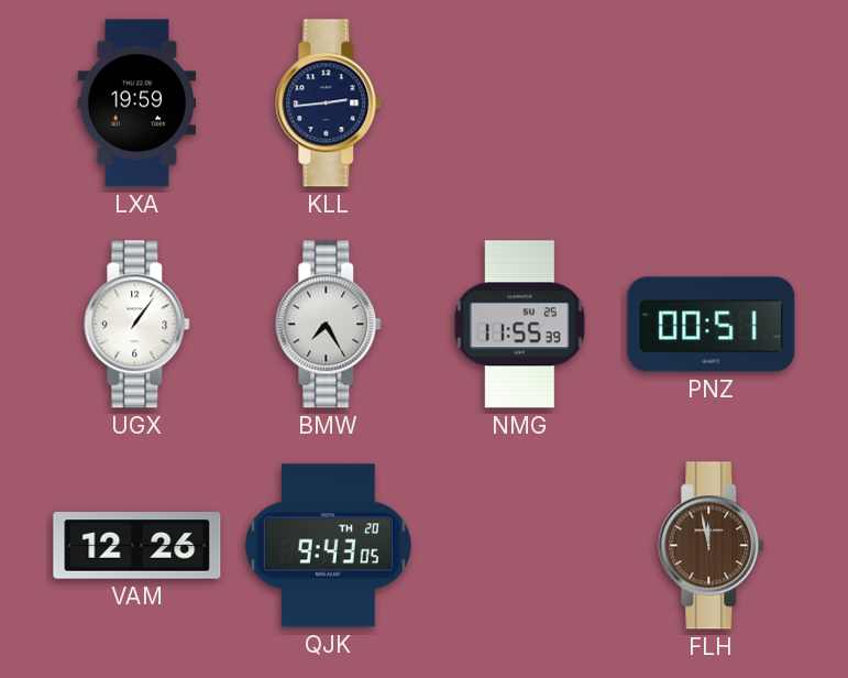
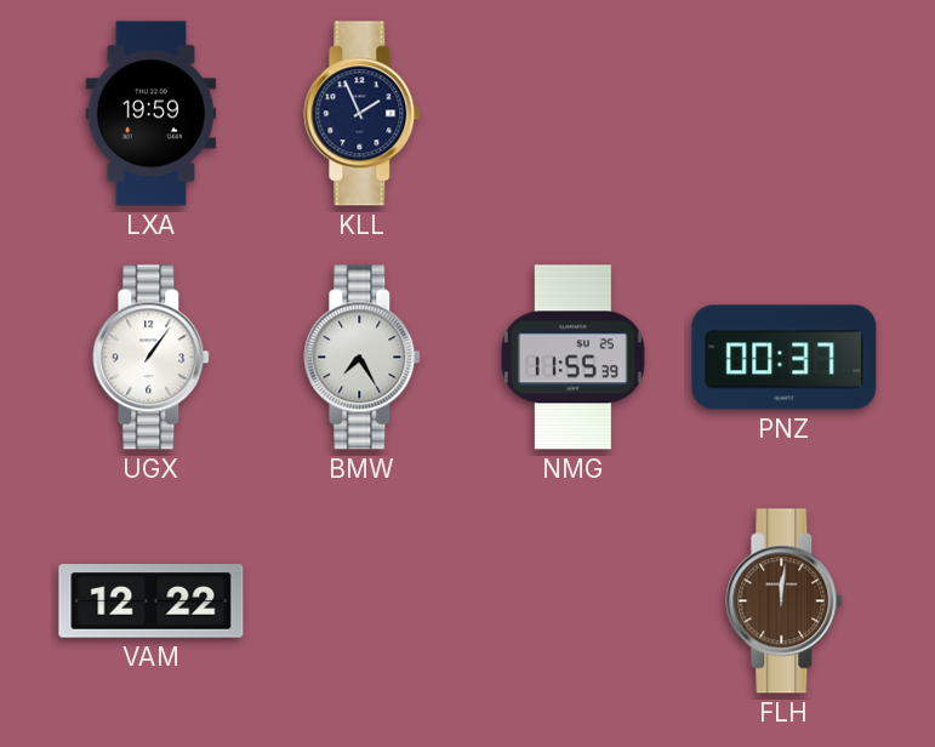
KLL: 2:44 -> 1:56 (363, 114)
PNZ: 00:51 -> 00:37 (785, 358)
VAM: 12:26 -> 12:22 (152, 601)
QJK: 9:43 -> none (328, 546)
FLH: 11:58 -> 12:01 (785, 601)
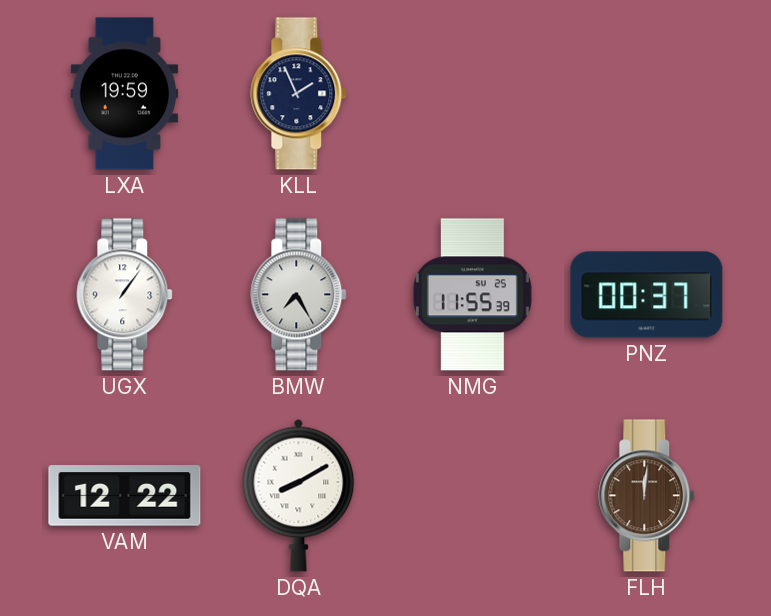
DQA: none -> 8:10 (299, 495)
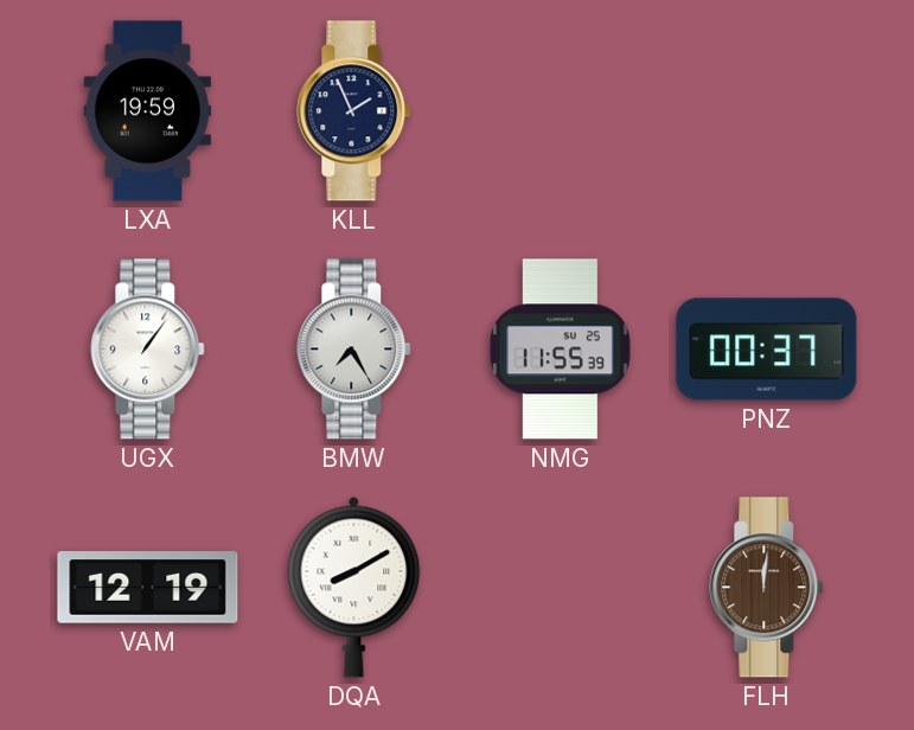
VAM: 12:22 -> 12:19 (148, 588)
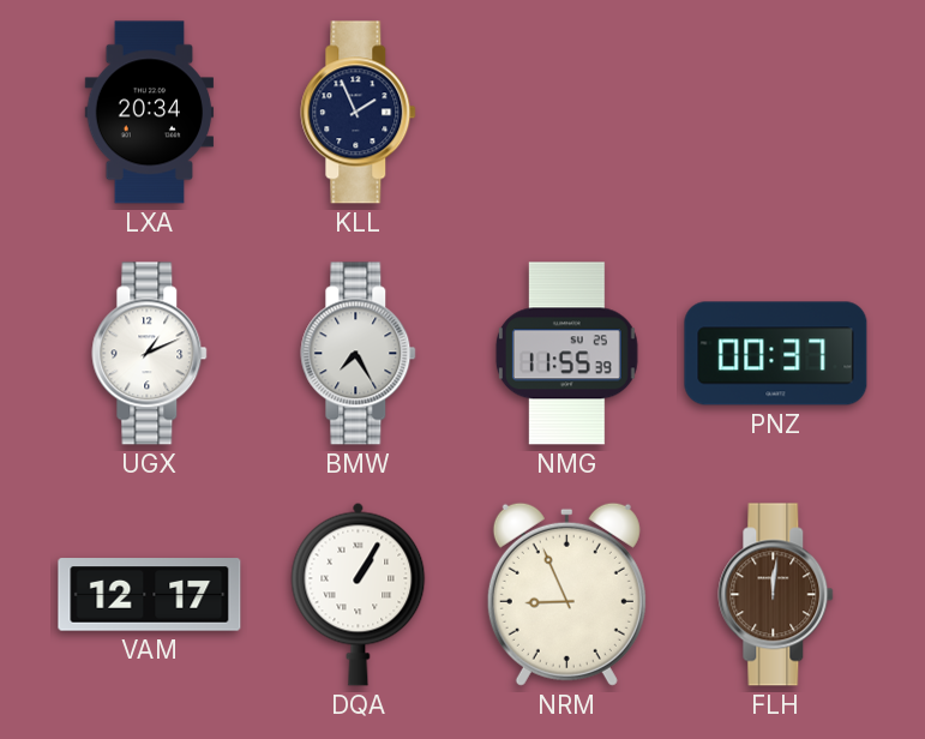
LXA: 19:59 -> 20:34 (150, 113)
UGX: 1:06 -> 1:11 (150, 354)
VAM: 12:19 -> 12:17 (150, 595)
DQA: 8:10 -> 1:05 (359, 594)
NRM: none -> 8:56 (566, 594)
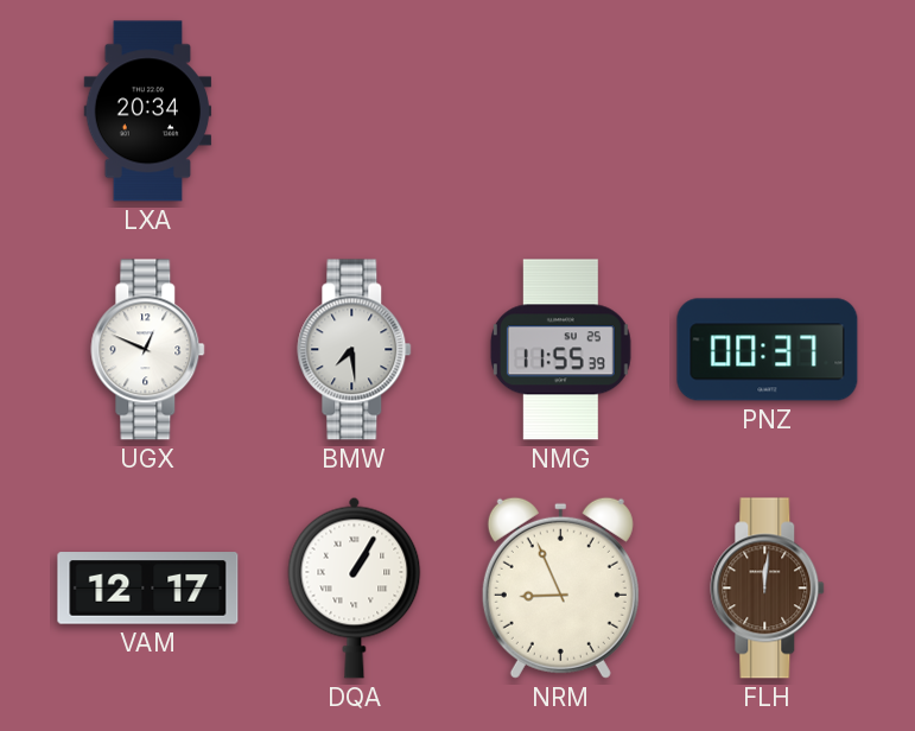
KLL: 1:56 -> none (359, 113)
UGX: 1:11 -> 12:49 (148, 350)
BMW: 7:25 -> 7:29 (355, 350)
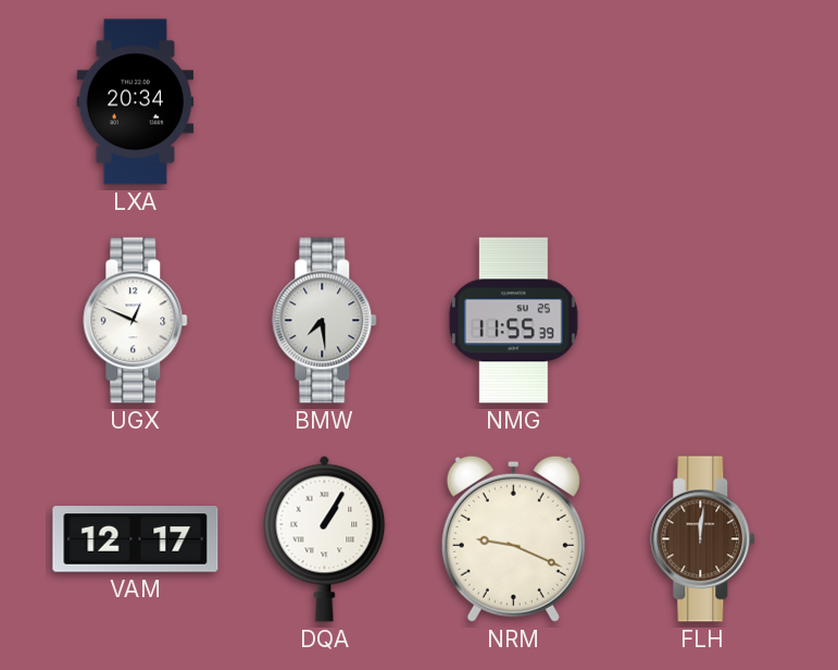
PNZ: 00:37 -> none (768, 350)
NRM: 8:56 -> 9:19 (513, 538)
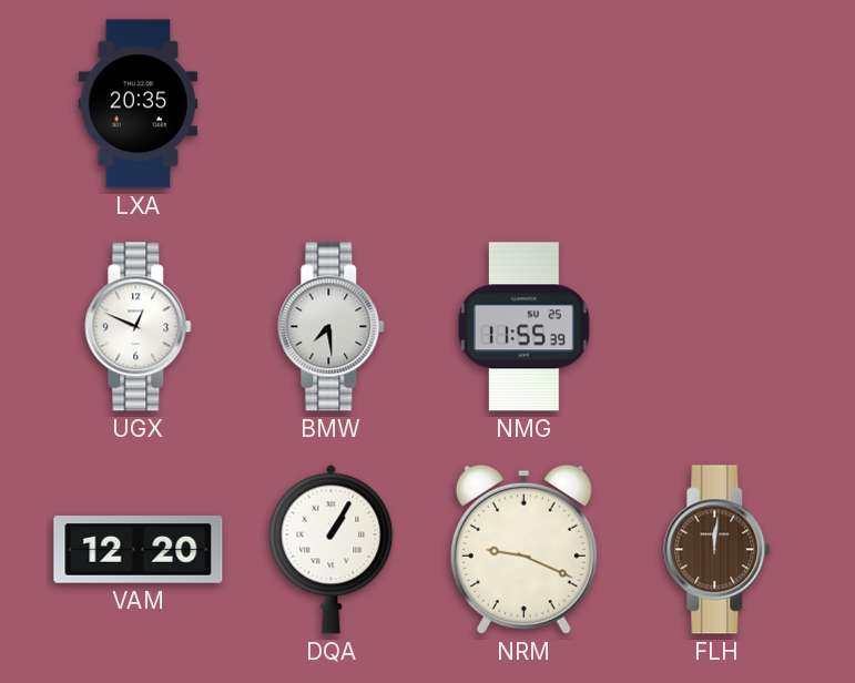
LXA: 20:34 -> 20:35 (139, 104)
VAM: 12:17 -> 12:20 (139, 550)
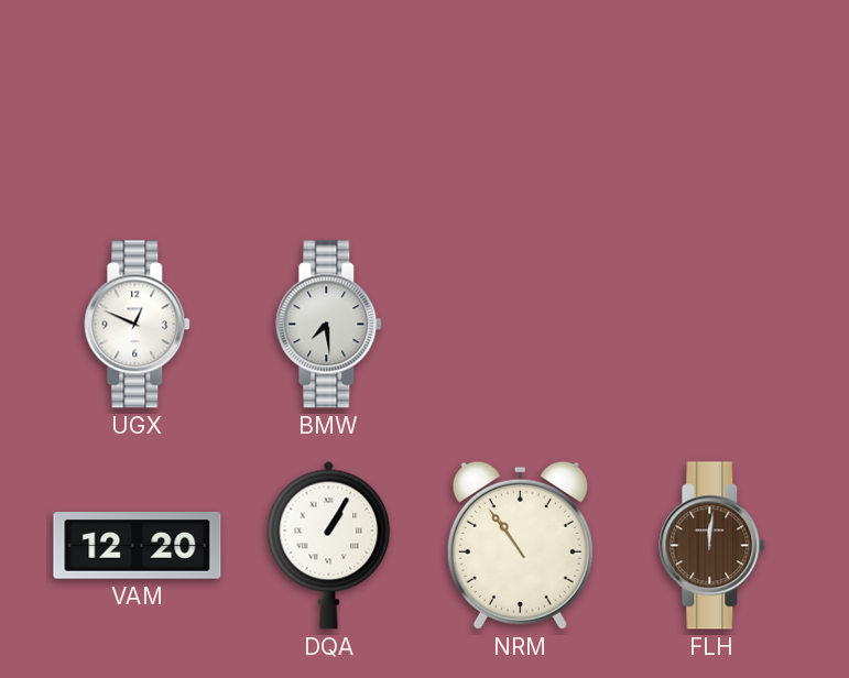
LXA: 20:35 -> none (139, 104)
NMG: 11:55 -> none (523, 327)
NRM: 9:19 -> 10:54 (520, 545)
